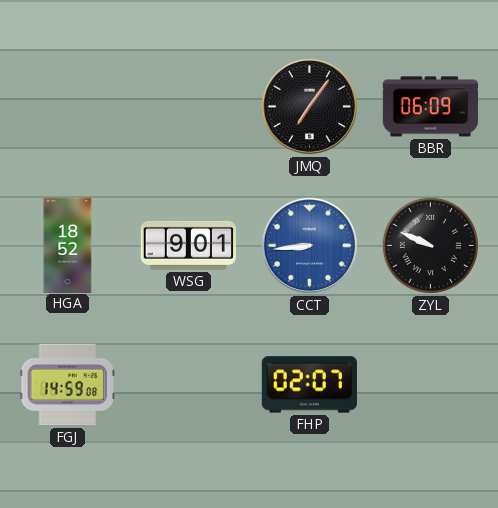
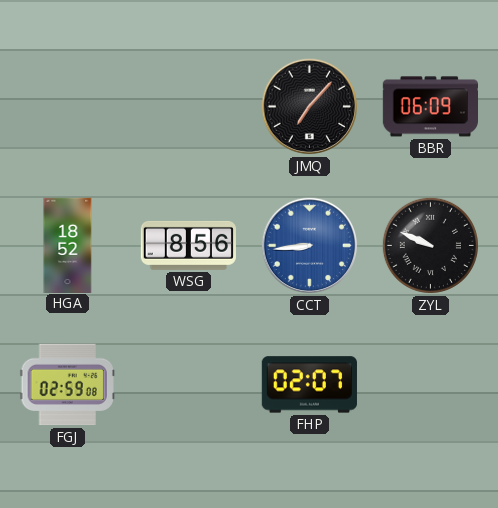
JMQ: 7:06 -> 7:07 (310, 107)
WSG: 9:01 -> 8:56 (188, 245)
FGJ: 14:59 -> 02:59 (67, 385)
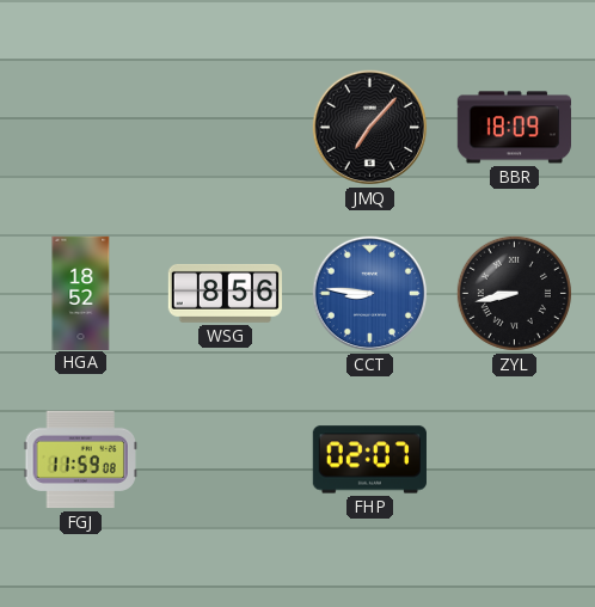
BBR: 06:09 -> 18:09 (514, 128)
CCT: 8:44 -> 8:46 (370, 294)
ZYL: 9:49 -> 8:43 (514, 293)
FGJ: 02:59 -> 11:59 (80, 460)
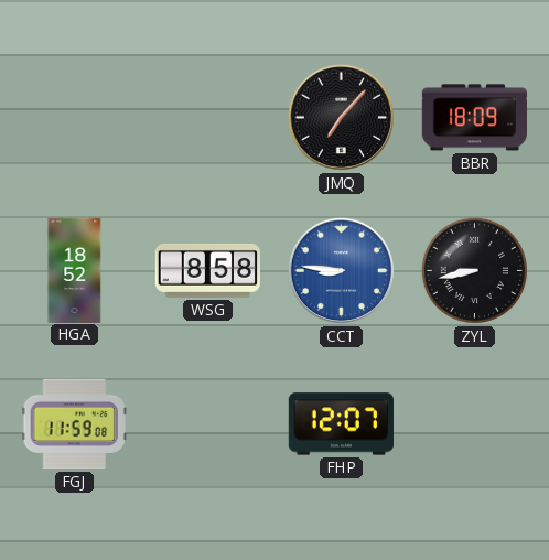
WSG: 8:56 -> 8:58 (207, 270)
FHP: 02:07 -> 12:07 (341, 424)
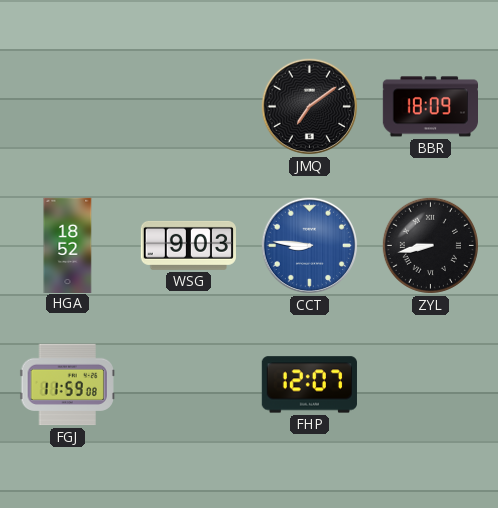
JMQ: 7:07 -> 7:09 (310, 107)
WSG: 8:58 -> 9:03 (188, 245)
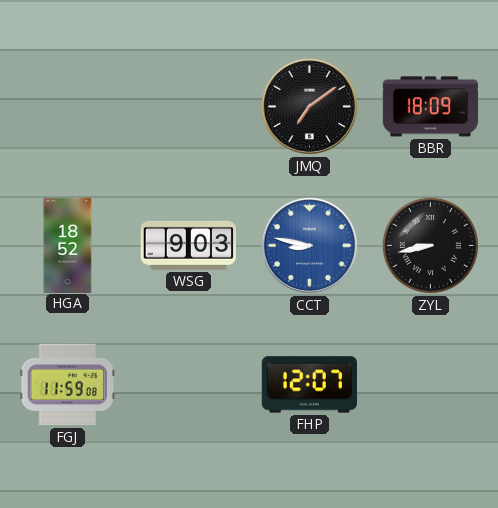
CCT: 8:46 -> 8:47 (310, 246)
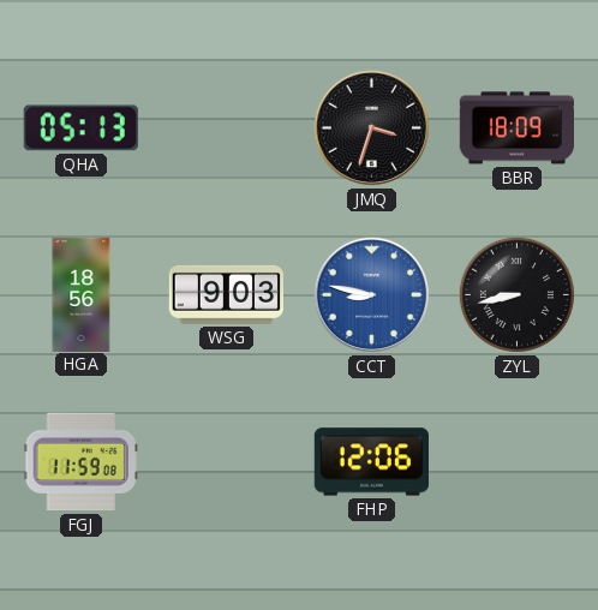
QHA: none -> 05:13 (80, 128)
JMQ: 7:09 -> 3:33 (372, 128)
HGA: 18:52 -> 18:56 (82, 294)
FHP: 12:07 -> 12:06 (371, 462)
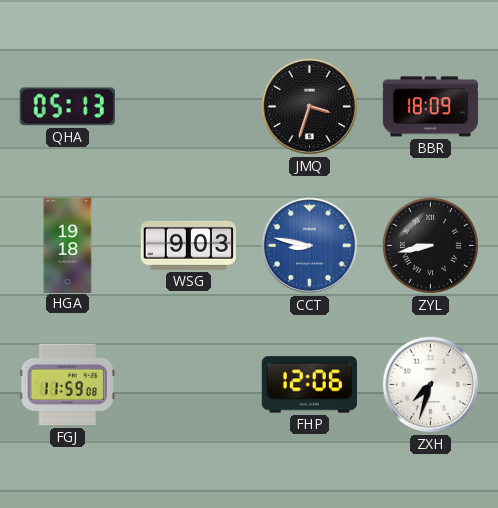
HGA: 18:56 -> 19:18 (68, 245)
ZXH: none -> 7:33 (431, 385)
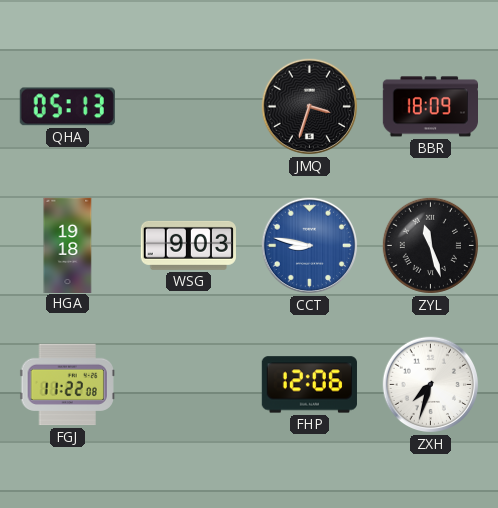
ZYL: 8:43 -> 11:27 (430, 245)
FGJ: 11:59 -> 11:22 (67, 385)
